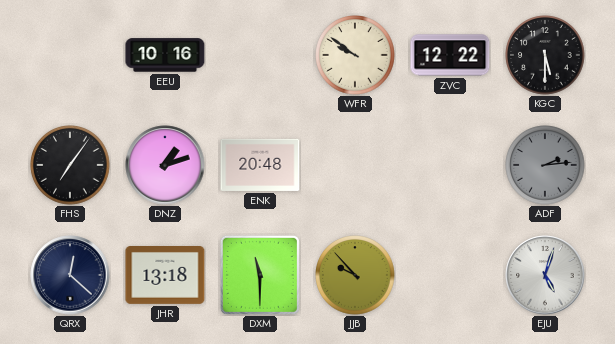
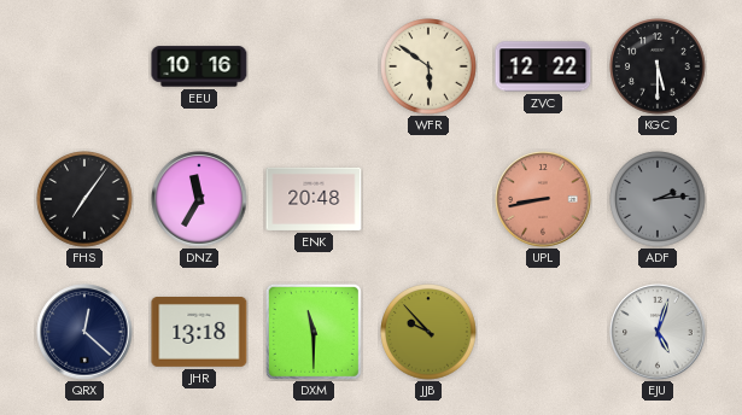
WFR: 9:51 -> 5:51 (428, 66)
DNZ: 1:12 -> 11:35 (199, 199)
UPL: none -> 8:43 (543, 199)
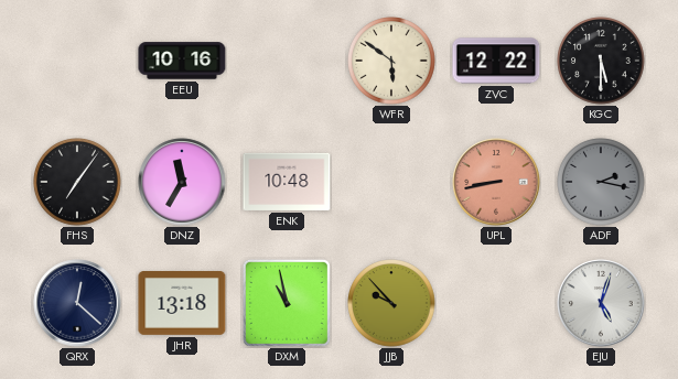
ENK: 20:48 -> 10:48 (287, 182)
ADF: 2:14 -> 2:17 (601, 182)
DXM: 11:30 -> 10:58 (287, 303)
